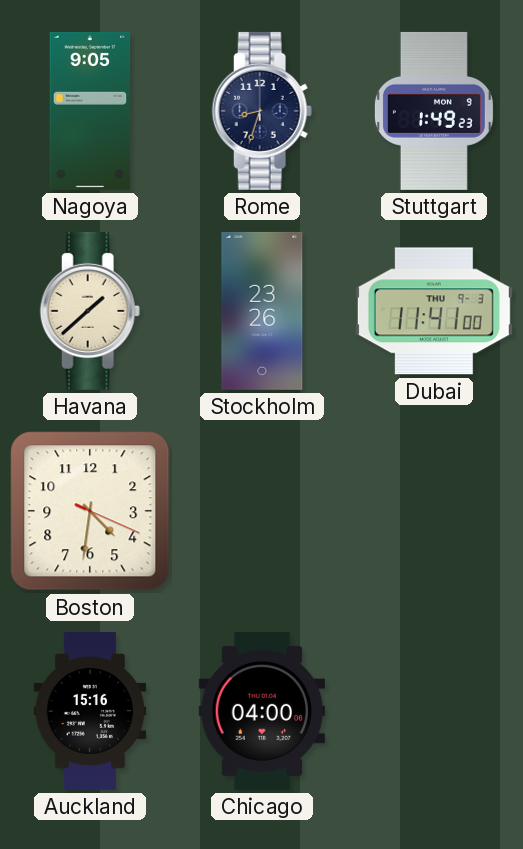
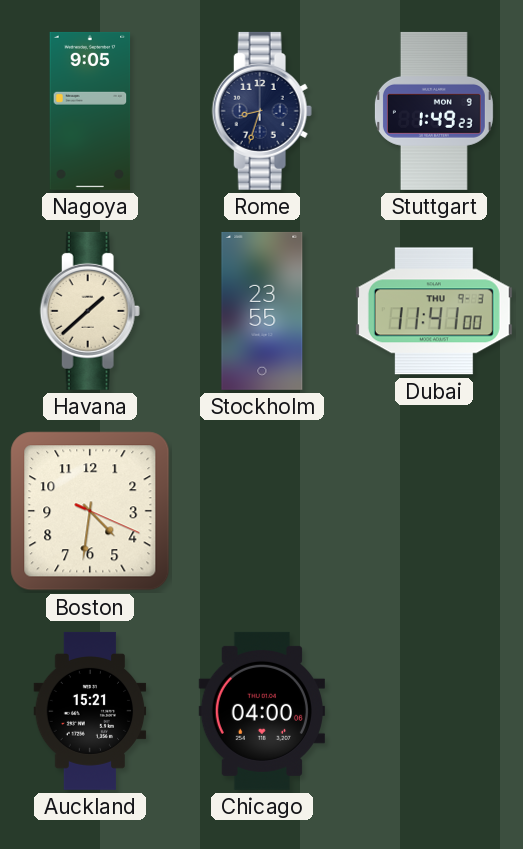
Stockholm: 23:26 -> 23:55 (262, 311)
Auckland: 15:16 -> 15:21 (90, 711)
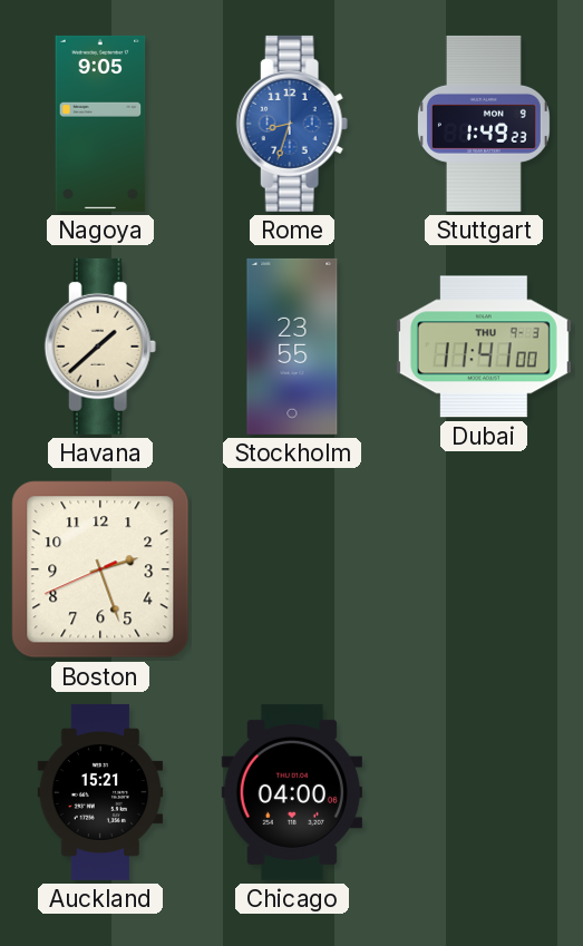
Rome dial: navy -> blue (292, 124)
Boston: 4:31 -> 2:26 (100, 569)
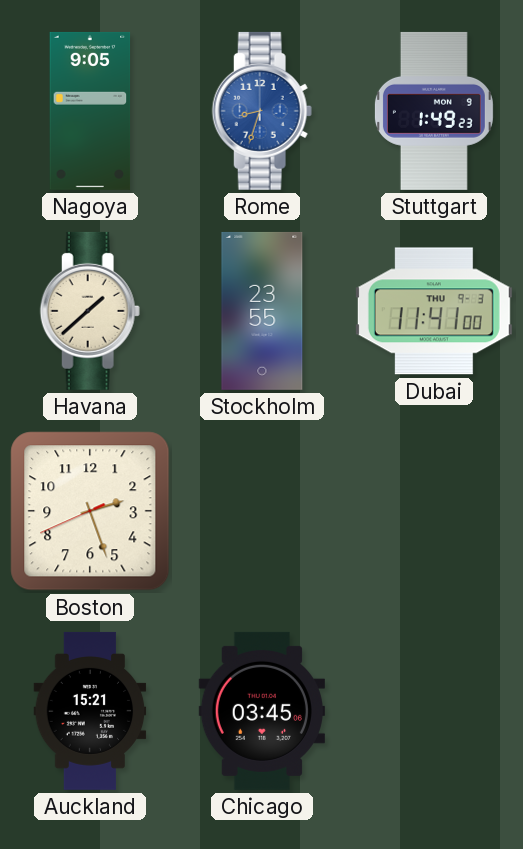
Chicago: 04:00 -> 03:45 (262, 711)
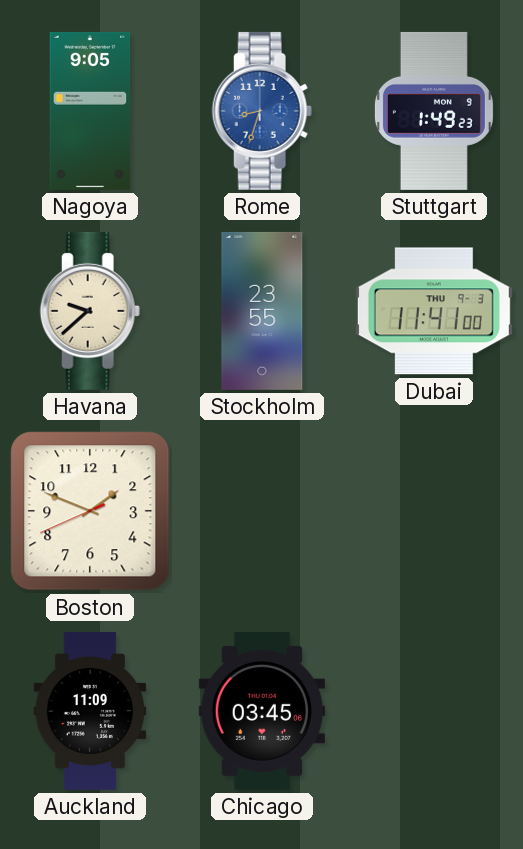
Havana: 1:38 -> 9:38 (90, 311)
Boston: 2:26 -> 1:48 (90, 511)
Auckland: 15:21 -> 11:09 (90, 711)
